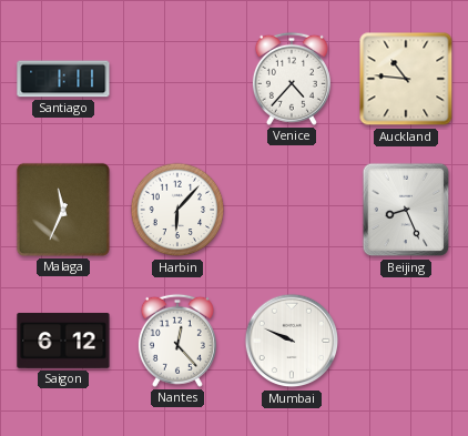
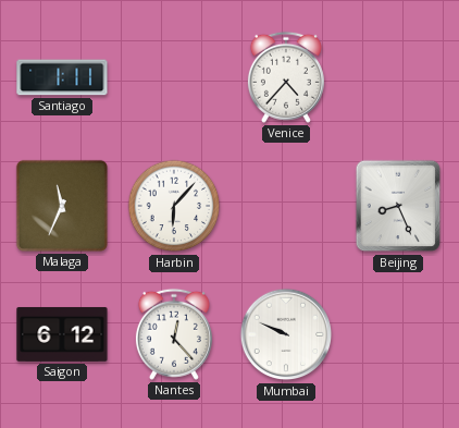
Auckland: 10:46 -> none (406, 79)
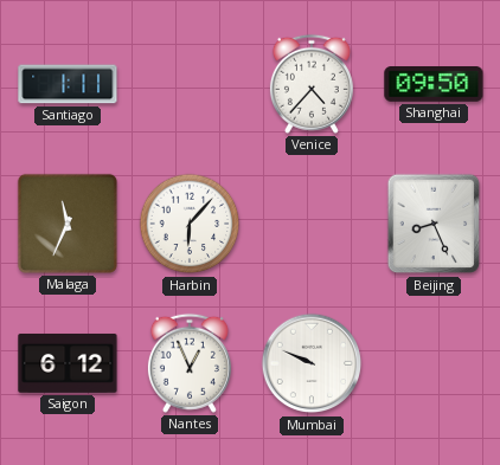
Shanghai: none -> 09:50 (434, 85)
Nantes: 12:23 -> 12:56 (190, 363)
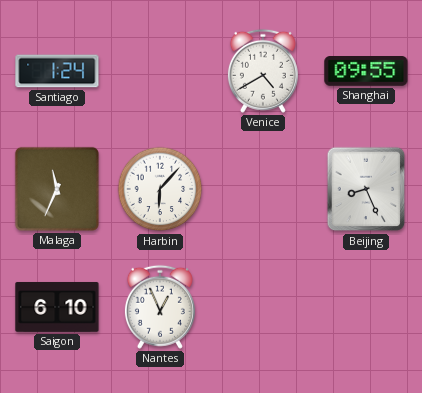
Santiago: 1:11 -> 1:24 (57, 71)
Venice: 4:37 -> 4:40 (263, 71)
Shanghai: 09:50 -> 09:55 (366, 72)
Saigon: 6:12 -> 6:10 (57, 307)
Mumbai: 9:49 -> none (312, 363)
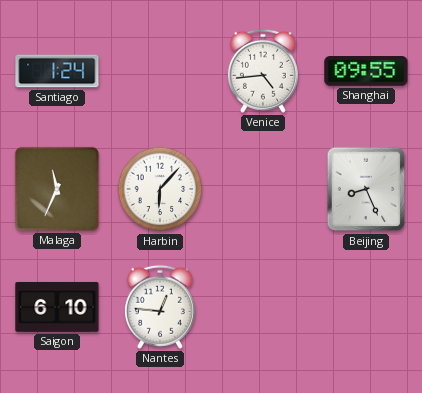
Venice: 4:40 -> 4:44 (263, 71)
Nantes: 12:56 -> 12:46 (160, 307)
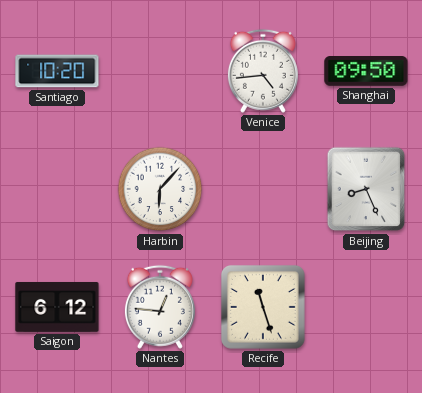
Santiago: 1:24 -> 10:20 (57, 71)
Shanghai: 09:55 -> 09:50 (366, 72)
Malaga: 11:34 -> none (57, 189)
Saigon: 6:10 -> 6:12 (57, 307)
Recife: none -> 11:27 (263, 307)
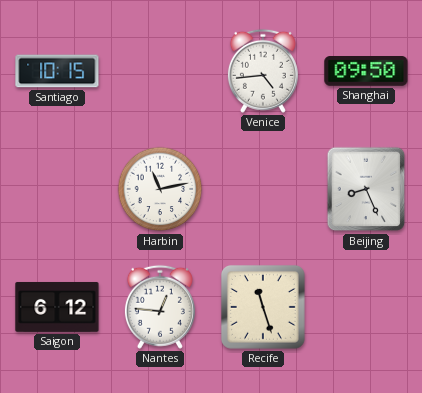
Santiago: 10:20 -> 10:15 (57, 71)
Harbin: 6:07 -> 11:13 (160, 189)
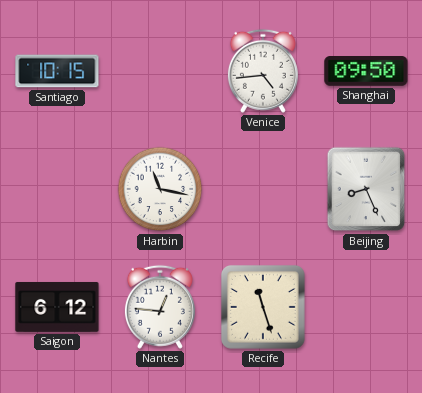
Harbin: 11:13 -> 11:17 (160, 189)
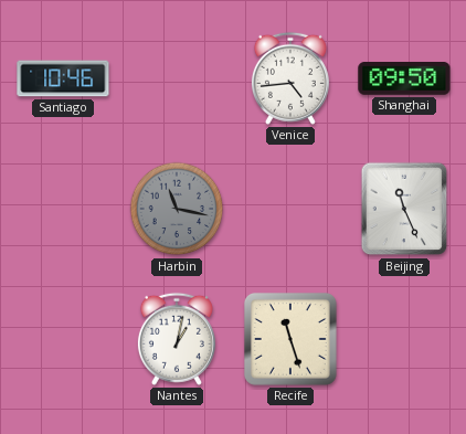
Santiago: 10:15 -> 10:46 (63, 78)
Harbin dial: white -> grey (177, 209)
Beijing: 8:26 -> 11:26 (404, 209)
Saigon: 6:12 -> none (57, 307)
Nantes: 12:46 -> 1:02 (177, 339)
